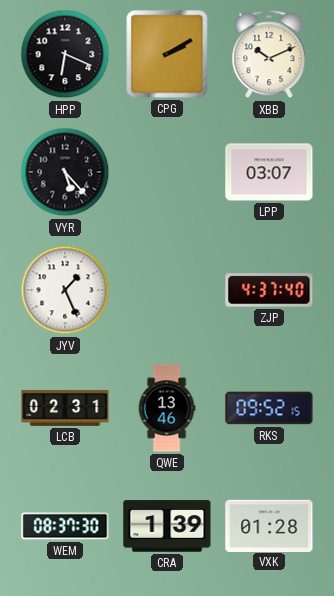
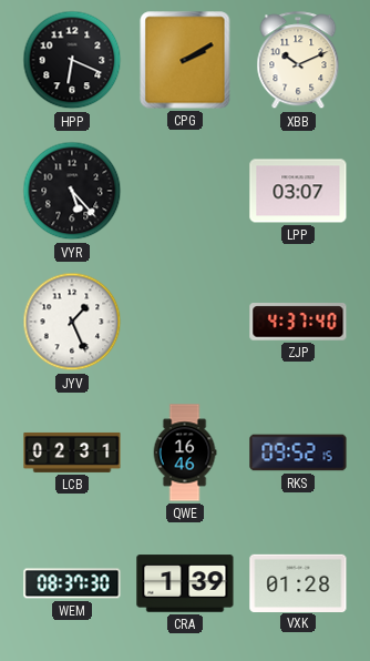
QWE: 13:46 -> 16:46 (185, 452)
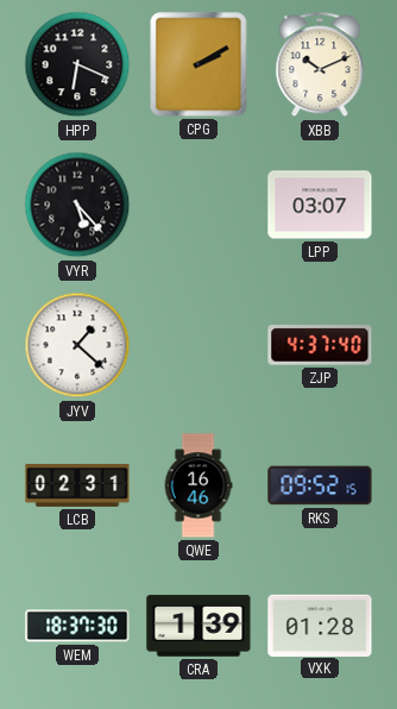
JYV: 1:26 -> 1:22 (77, 345)
WEM: 08:37 -> 18:37 (77, 626)
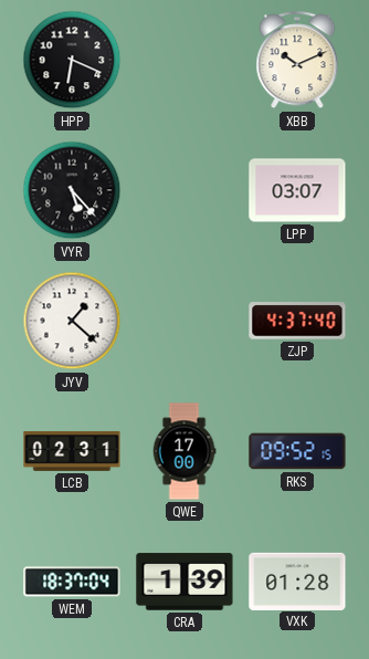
CPG: 2:10 -> none (198, 64)
QWE: 16:46 -> 17:00 (184, 451)
WEM: 18:37:30 -> 18:37:04 (72, 582)
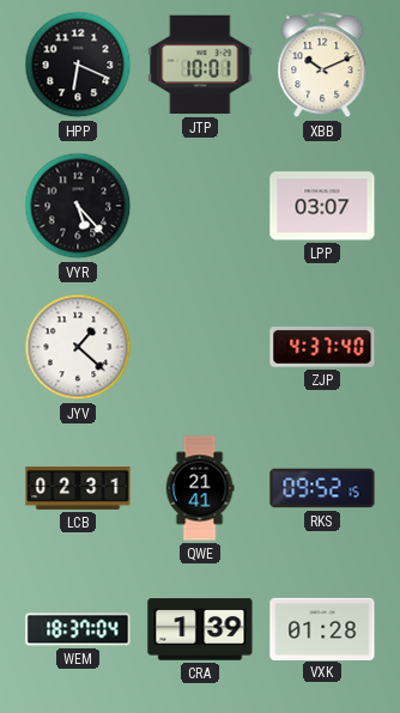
JTP: none -> 10:01 (200, 65)
QWE: 17:00 -> 21:41 (200, 488)
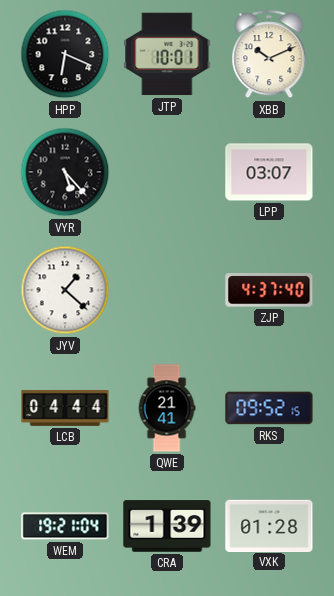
LCB: 02:31 -> 04:44 (65, 408)
WEM: 18:37 -> 19:21 (65, 526)
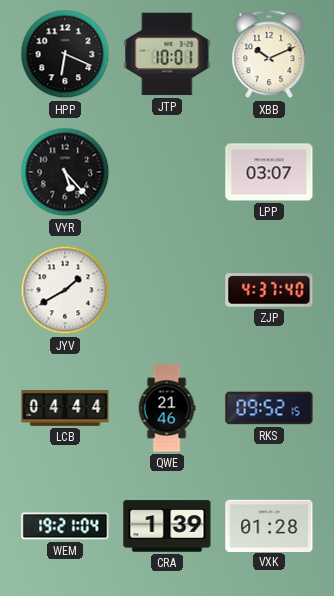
JYV: 1:22 -> 1:40 (65, 290)
QWE: 21:41 -> 21:46 (167, 408)
